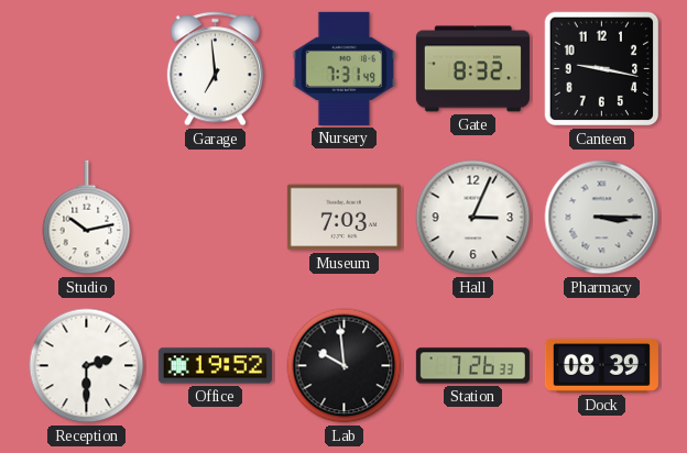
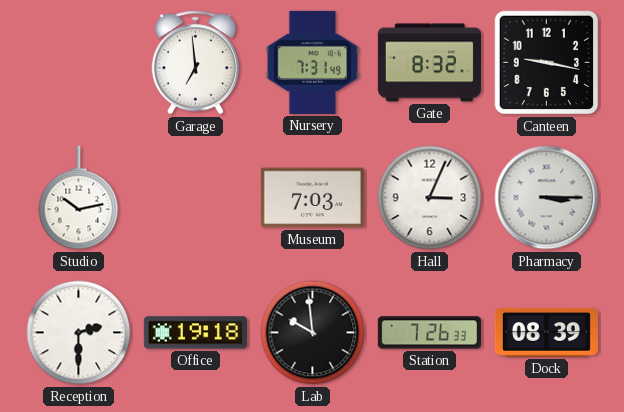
Office: 19:52 -> 19:18 (195, 333)
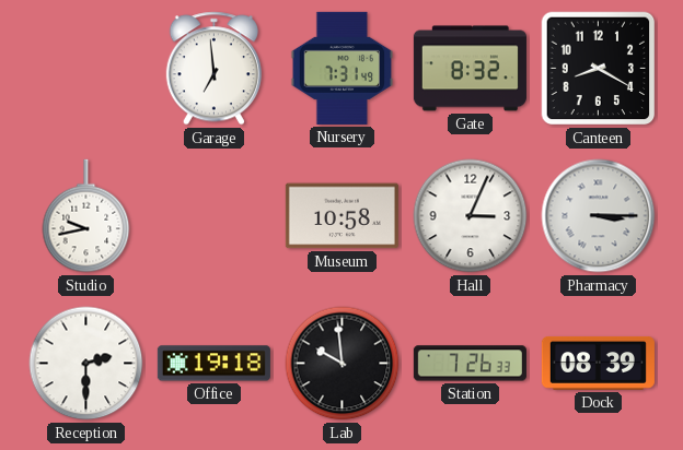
Canteen: 9:17 -> 8:20 (599, 69)
Studio: 10:13 -> 9:43 (86, 216)
Museum: 7:03 -> 10:58 (342, 216)
